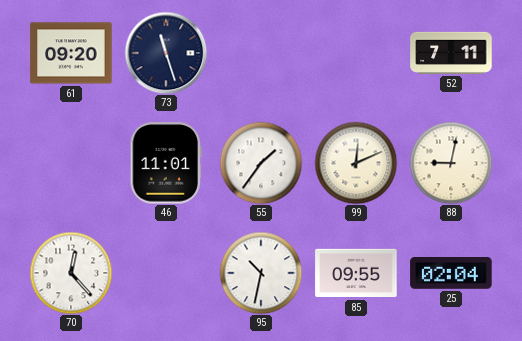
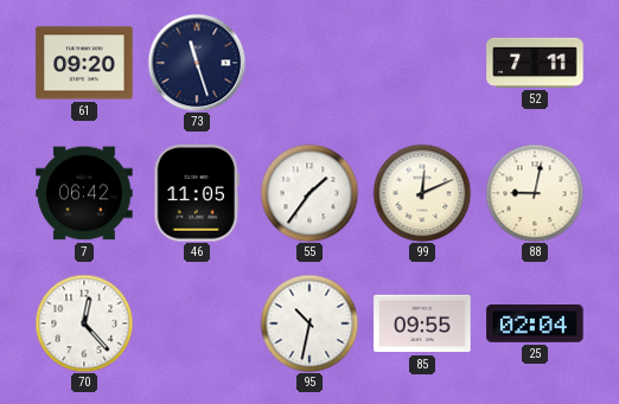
7: none -> 06:42 (84, 193)
46: 11:01 -> 11:05 (196, 193)
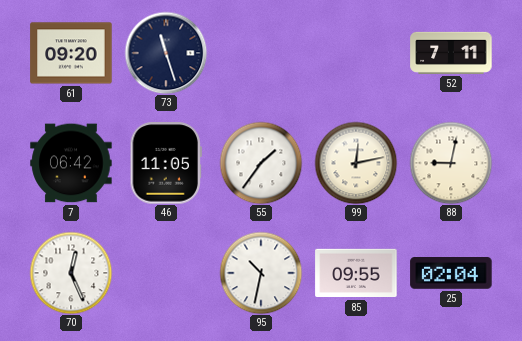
99: 12:11 -> 12:13 (356, 163)
70: 12:23 -> 12:26 (71, 273)
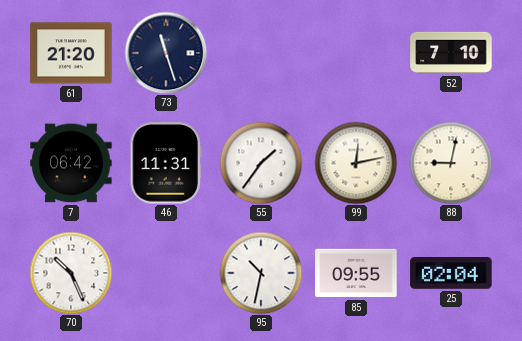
61: 09:20 -> 21:20 (71, 53)
52: 7:11 -> 7:10 (451, 53)
46: 11:05 -> 11:31 (165, 163)
70: 12:26 -> 10:26 (71, 273)
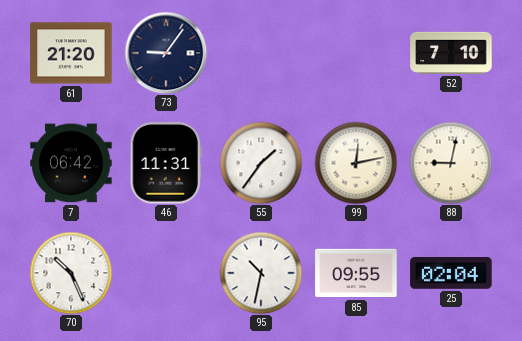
73: 11:27 -> 9:06 (166, 53)
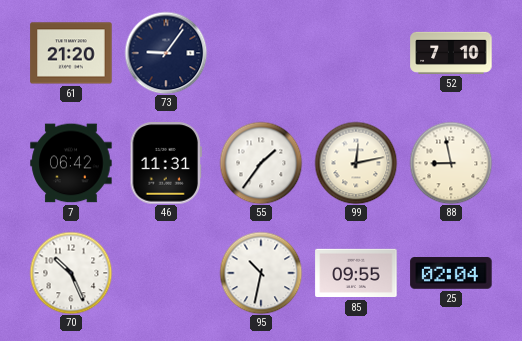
88: 9:02 -> 8:58 (451, 163)
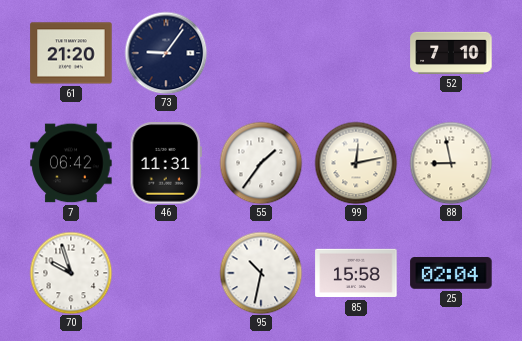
70: 10:26 -> 9:57 (71, 273)
85: 09:55 -> 15:58 (356, 273)
